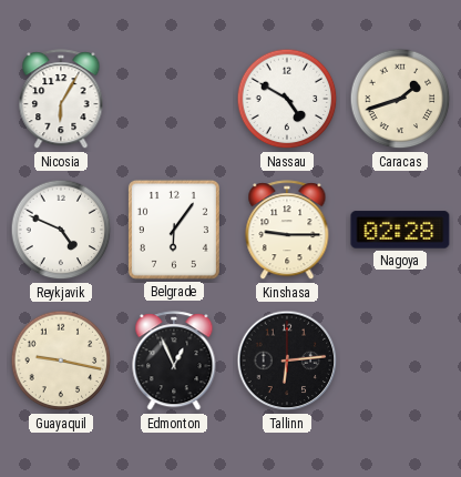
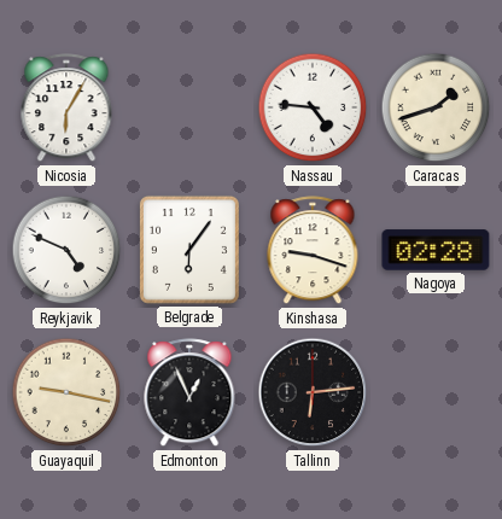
Nassau: 4:50 -> 4:46 (313, 107)
Kinshasa: 9:15 -> 9:18 (313, 251)
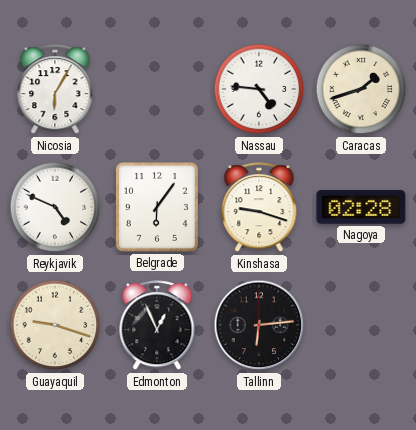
Guayaquil: 9:17 -> 9:18 (55, 325)
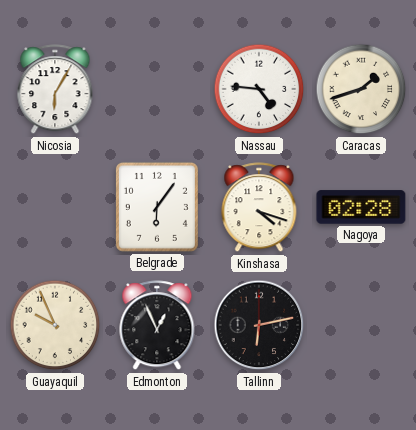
Reykjavik: 4:49 -> none (55, 207)
Kinshasa: 9:18 -> 4:18 (259, 208)
Guayaquil: 9:18 -> 9:56 (55, 325)
Tallinn: 6:14 -> 6:13 (259, 325)
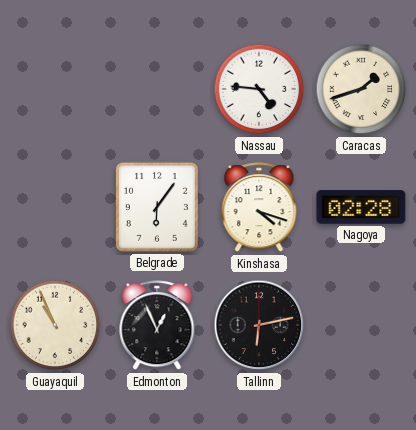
Nicosia: 6:05 -> none (55, 90)
Guayaquil: 9:56 -> 10:56 (55, 325)
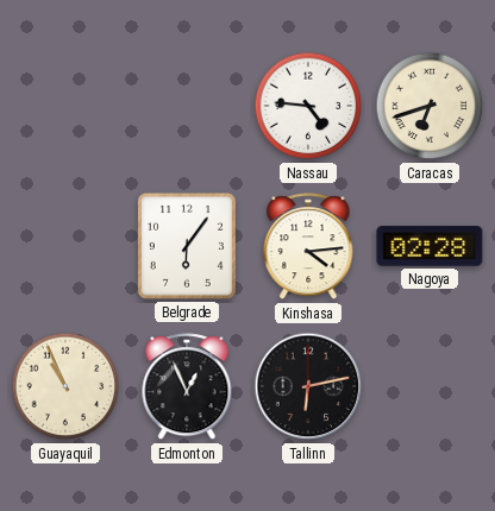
Caracas: 1:42 -> 6:42 (430, 106)
Kinshasa: 4:18 -> 4:14 (308, 247)
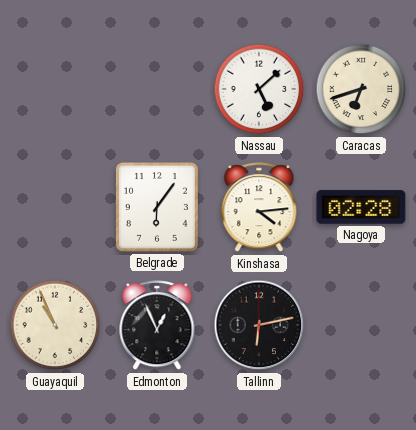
Nassau: 4:46 -> 5:08 (259, 89)
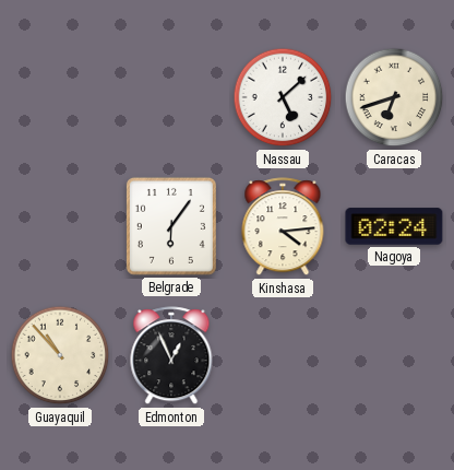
Nagoya: 02:28 -> 02:24 (394, 226)
Guayaquil: 10:56 -> 10:53 (60, 355)
Tallinn: 6:13 -> none (259, 325)
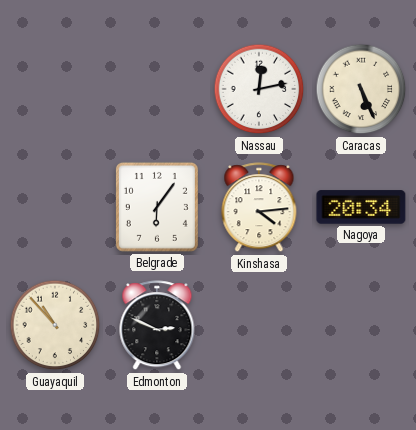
Nassau: 5:08 -> 12:13 (259, 89)
Caracas: 6:42 -> 5:26 (361, 89)
Nagoya: 02:24 -> 20:34 (361, 207)
Edmonton: 12:56 -> 2:49 (157, 326)
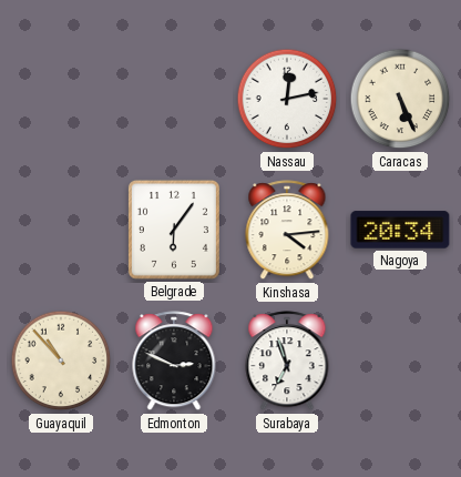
Surabaya: none -> 6:57 (287, 362)
